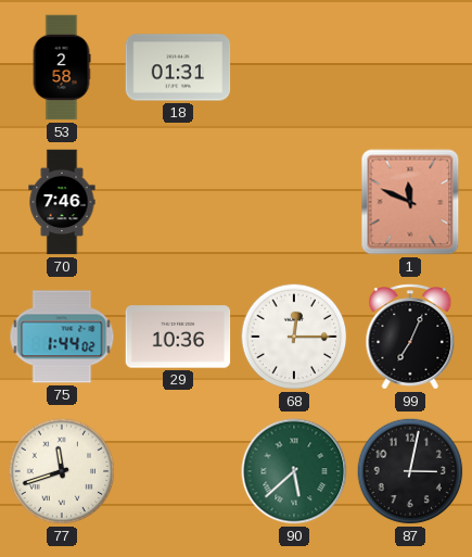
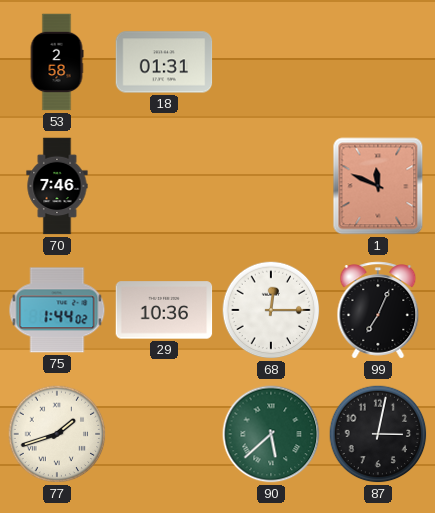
77: 11:42 -> 1:42 (57, 434)
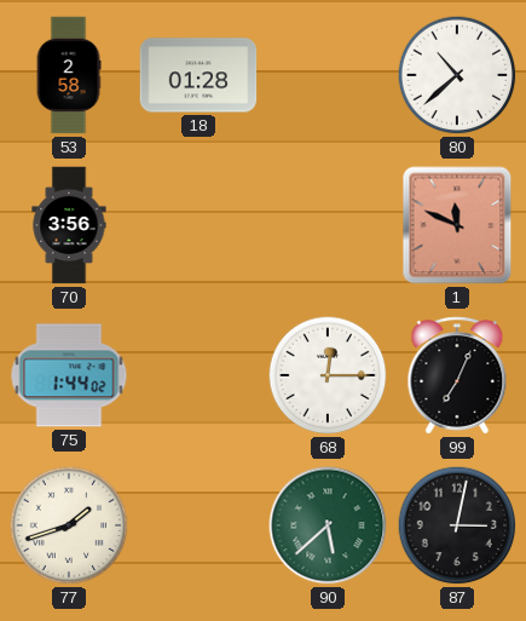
18: 01:31 -> 01:28 (198, 75)
80: none -> 10:38 (457, 75)
70: 7:46 -> 3:56 (69, 225)
29: 10:36 -> none (164, 310)
